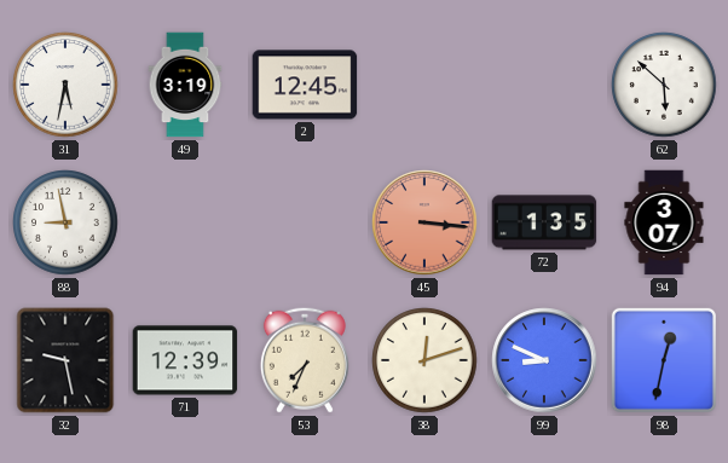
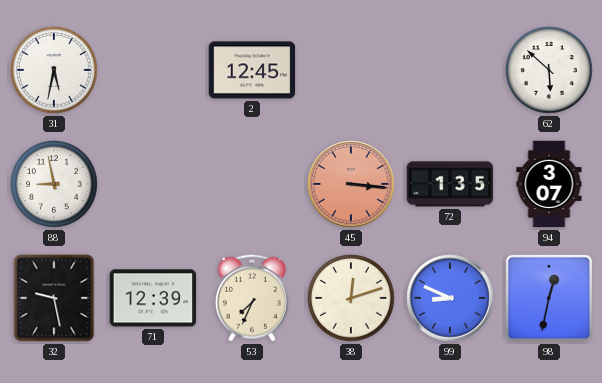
49: 3:19 -> none (185, 85)
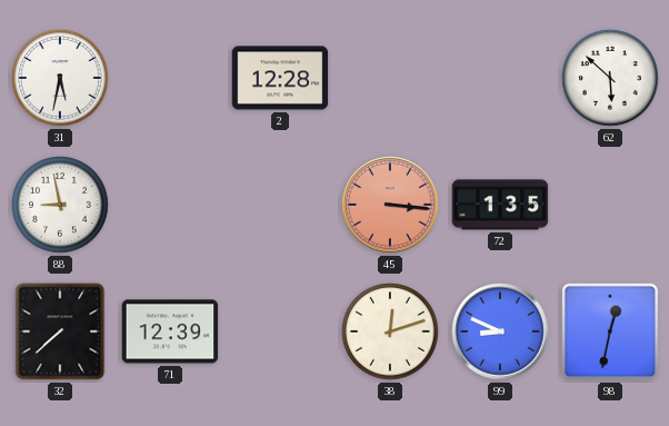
2: 12:45 -> 12:28 (280, 78)
94: 3:07 -> none (549, 184)
32: 9:28 -> 7:38 (60, 331)
53: 7:34 -> none (252, 298)
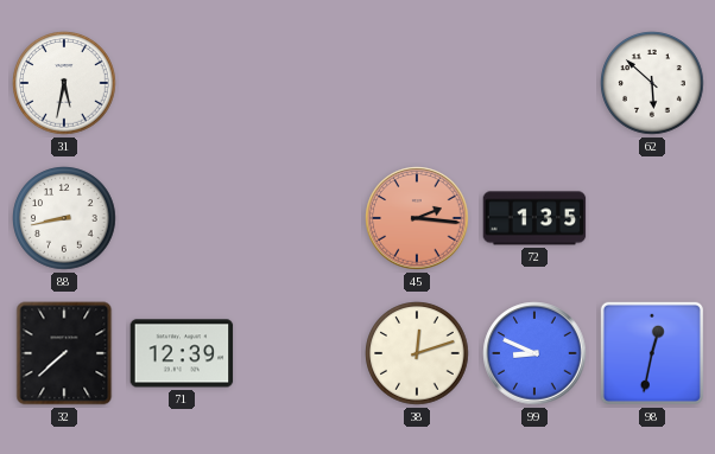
2: 12:28 -> none (280, 78)
88: 8:58 -> 8:43 (64, 218)
45: 3:16 -> 2:16 (417, 218)
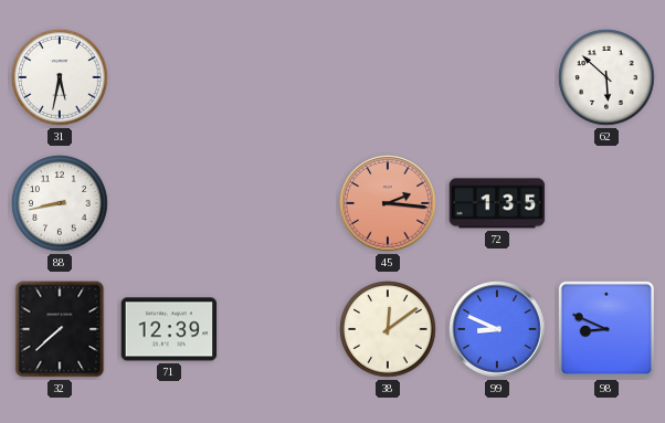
38: 12:12 -> 12:09 (388, 329)
98: 12:32 -> 8:49 (606, 329)
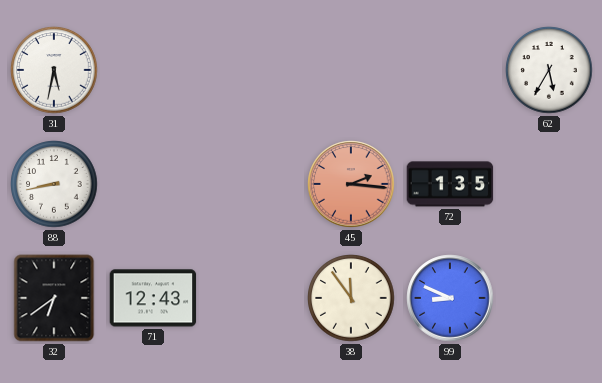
62: 5:52 -> 5:35 (549, 70)
32: 7:38 -> 6:39 (54, 298)
71: 12:39 -> 12:43 (153, 298)
38: 12:09 -> 11:54 (351, 298)
98: 8:49 -> none (606, 329)
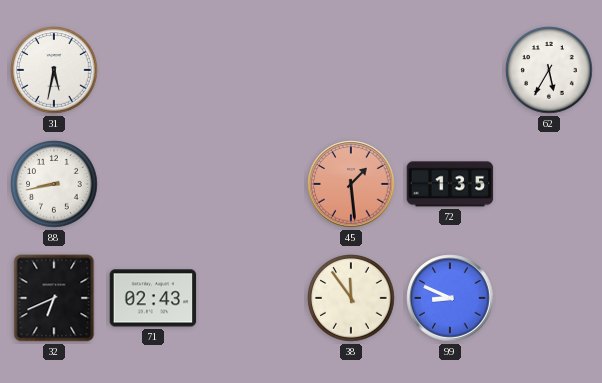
45: 2:16 -> 1:29 (351, 184)
32: 6:39 -> 6:41 (54, 298)
71: 12:43 -> 02:43 (153, 298)
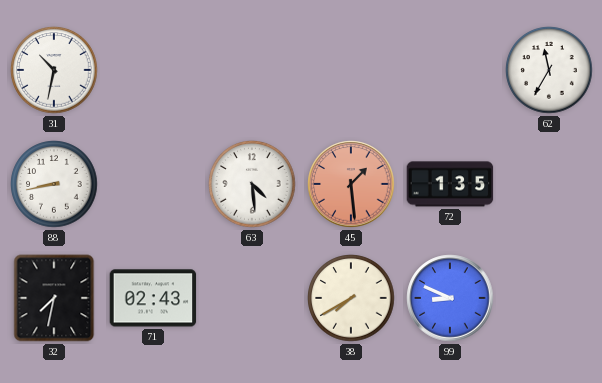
31: 5:32 -> 10:32 (54, 70)
62: 5:35 -> 11:35 (549, 70)
63: none -> 4:29 (252, 184)
32: 6:41 -> 7:32 (54, 298)
38: 11:54 -> 7:40 (351, 298)
